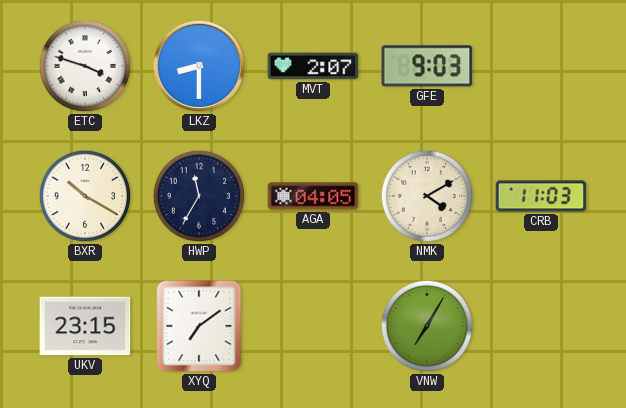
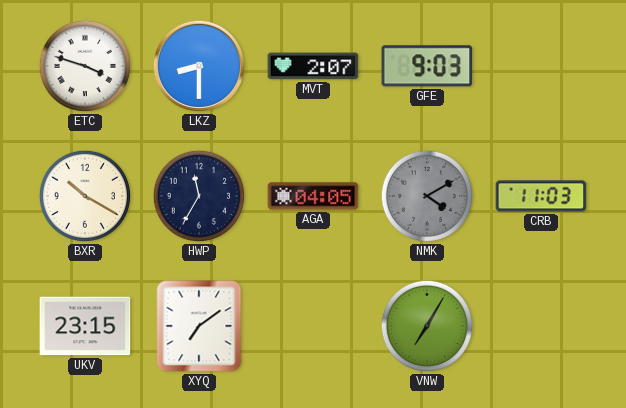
NMK dial: cream -> grey (427, 196)
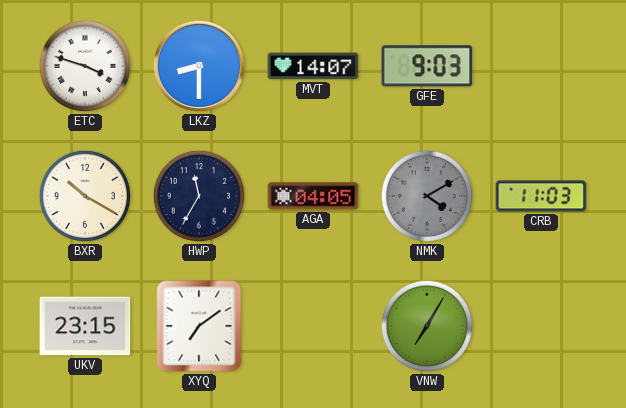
MVT: 2:07 -> 14:07 (313, 66)
